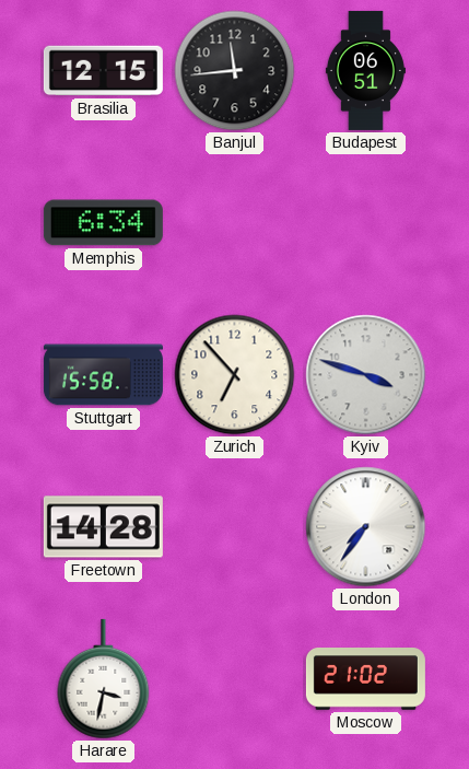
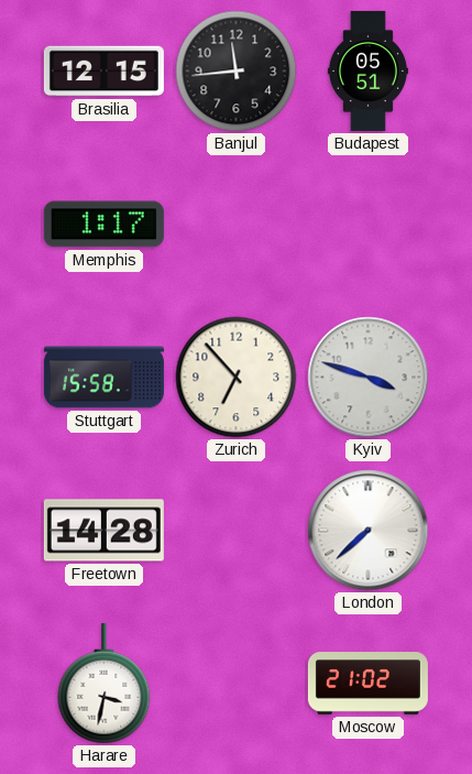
Budapest: 06:51 -> 05:51 (367, 70)
Memphis: 6:34 -> 1:17 (103, 225)
London: 7:36 -> 7:38 (369, 531)
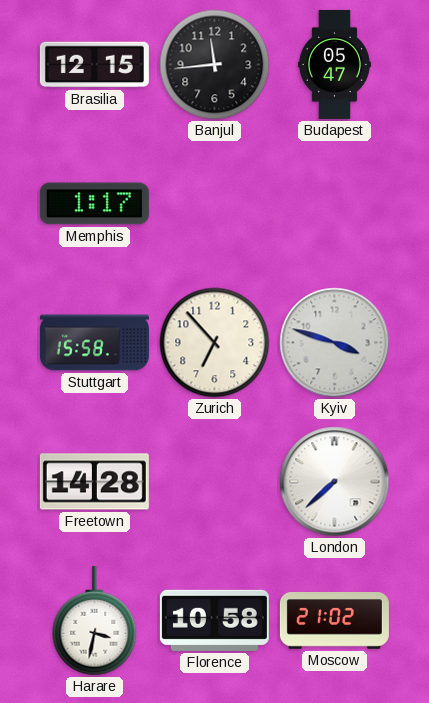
Budapest: 05:51 -> 05:47 (334, 64)
Florence: none -> 10:58 (214, 620)
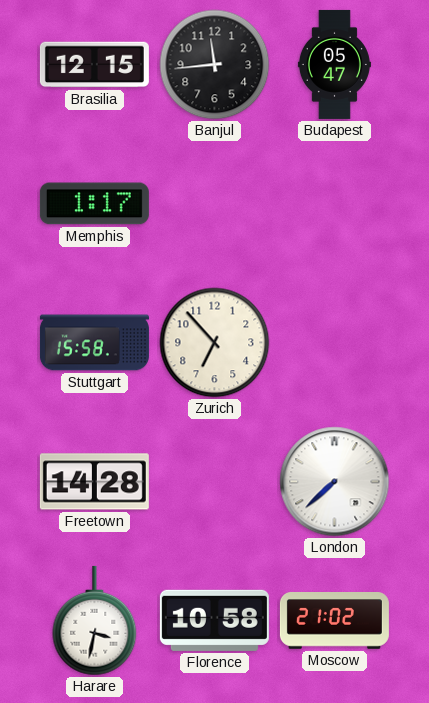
Kyiv: 3:48 -> none (335, 343)
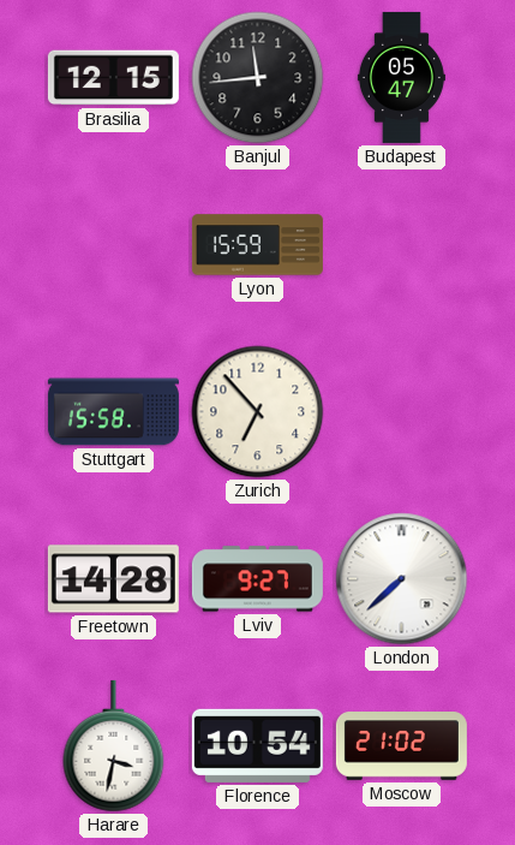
Memphis: 1:17 -> none (94, 204)
Lyon: none -> 15:59 (257, 245)
Lviv: none -> 9:27 (257, 579)
Florence: 10:58 -> 10:54 (257, 745)
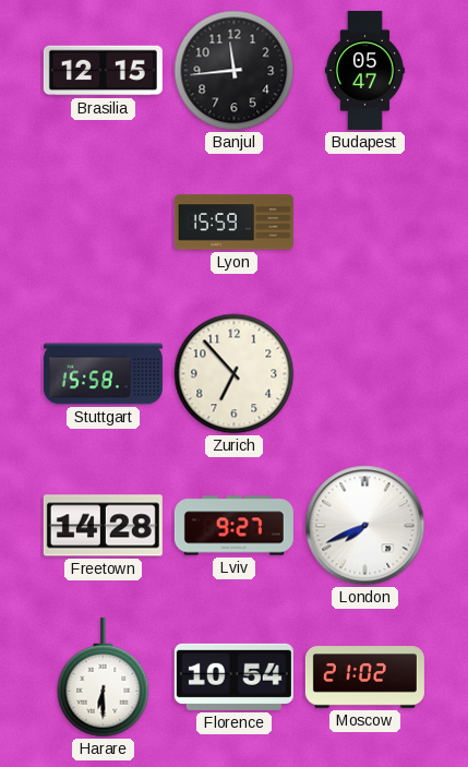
London: 7:38 -> 7:41 (365, 526)
Harare: 3:32 -> 6:30 (104, 678)
